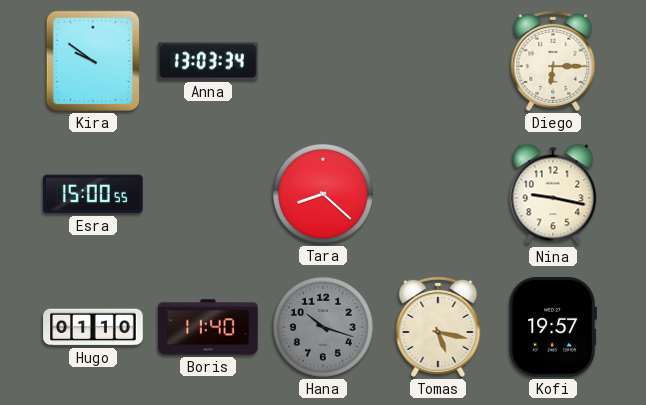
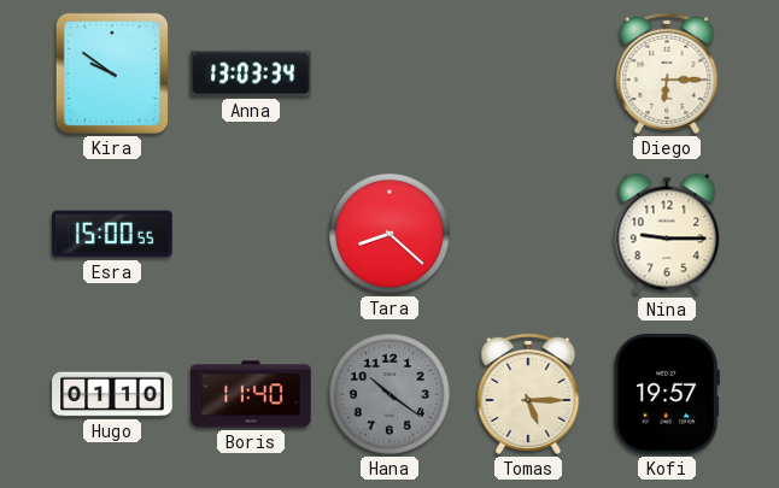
Nina: 9:17 -> 9:15 (667, 234)
Hana: 10:18 -> 10:21 (389, 394)
Tomas: 5:17 -> 5:15 (528, 394)
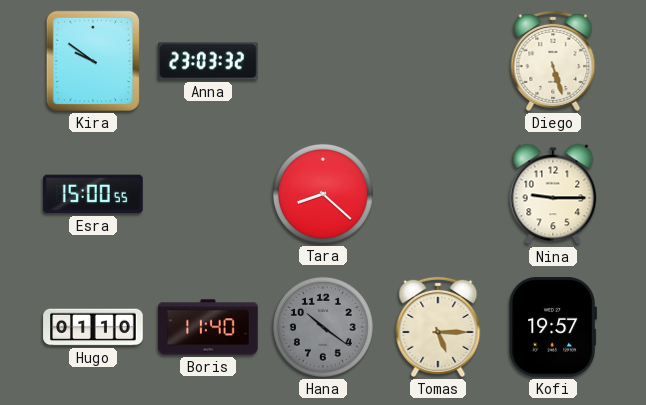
Anna: 13:03 -> 23:03 (208, 61)
Diego: 6:15 -> 5:27 (553, 61)
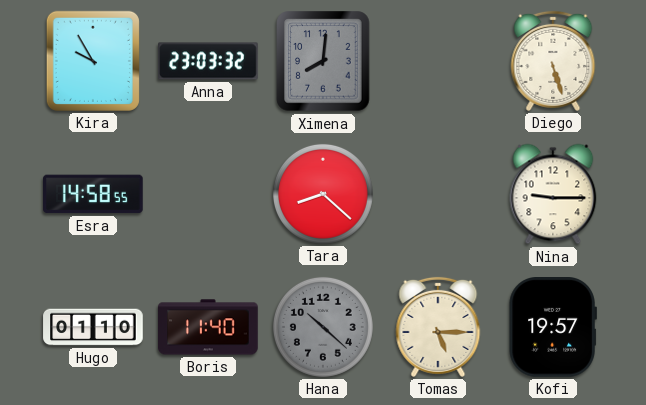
Kira: 9:51 -> 9:55 (93, 61)
Ximena: none -> 8:01 (323, 61)
Esra: 15:00 -> 14:58 (94, 194)
Hana: 10:21 -> 10:22 (323, 327)
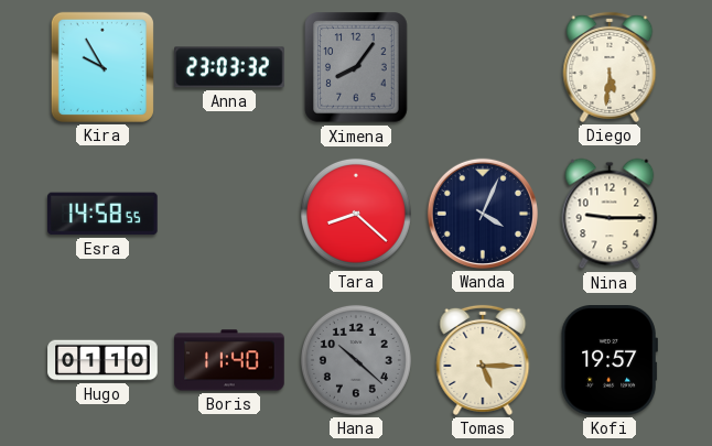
Ximena: 8:01 -> 8:06 (356, 67)
Diego: 5:27 -> 5:31 (609, 67)
Wanda: none -> 4:04 (483, 214)
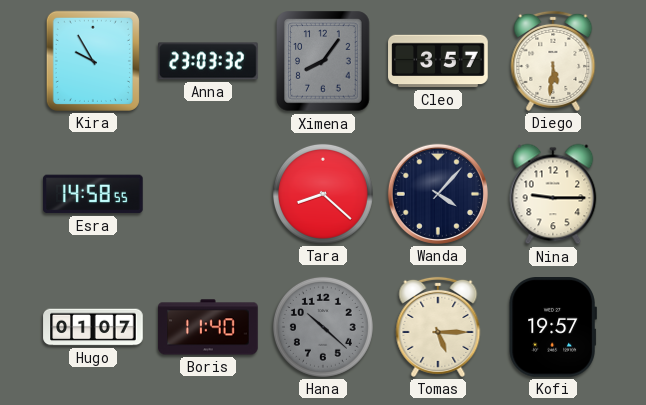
Cleo: none -> 3:57 (438, 61)
Wanda: 4:04 -> 4:07 (438, 194)
Hugo: 01:10 -> 01:07 (93, 327)
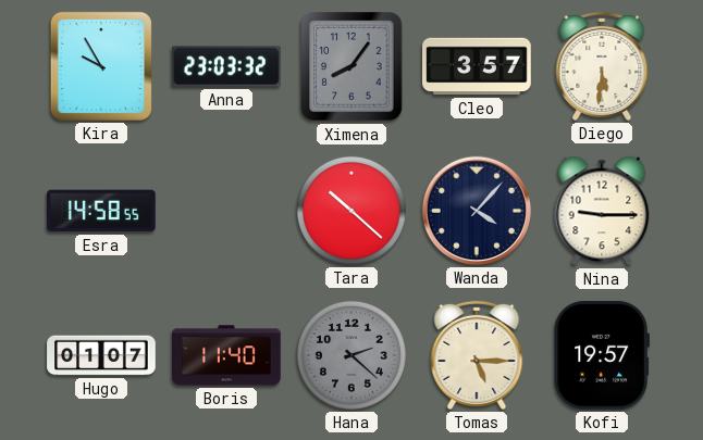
Tara: 8:22 -> 10:22 (351, 211)
Hana: 10:22 -> 2:22 (351, 355)
